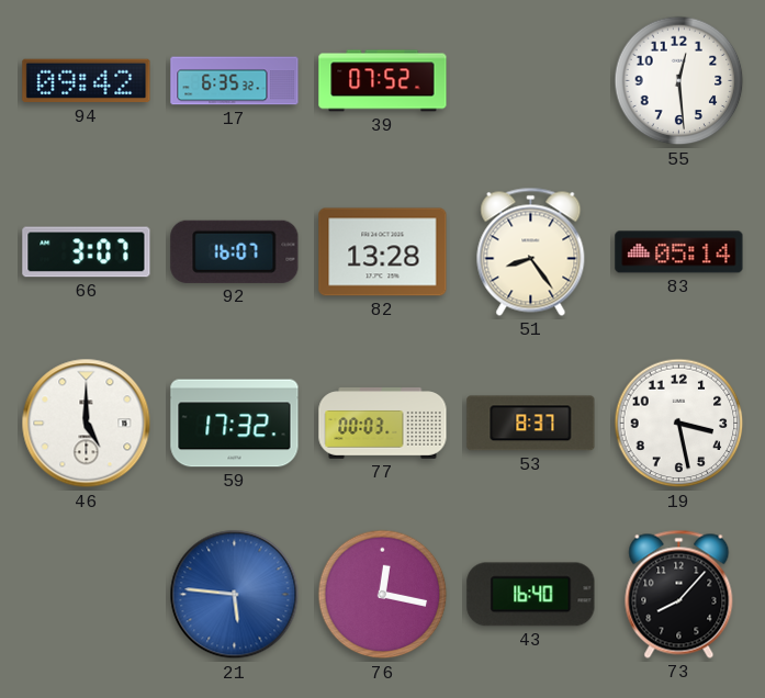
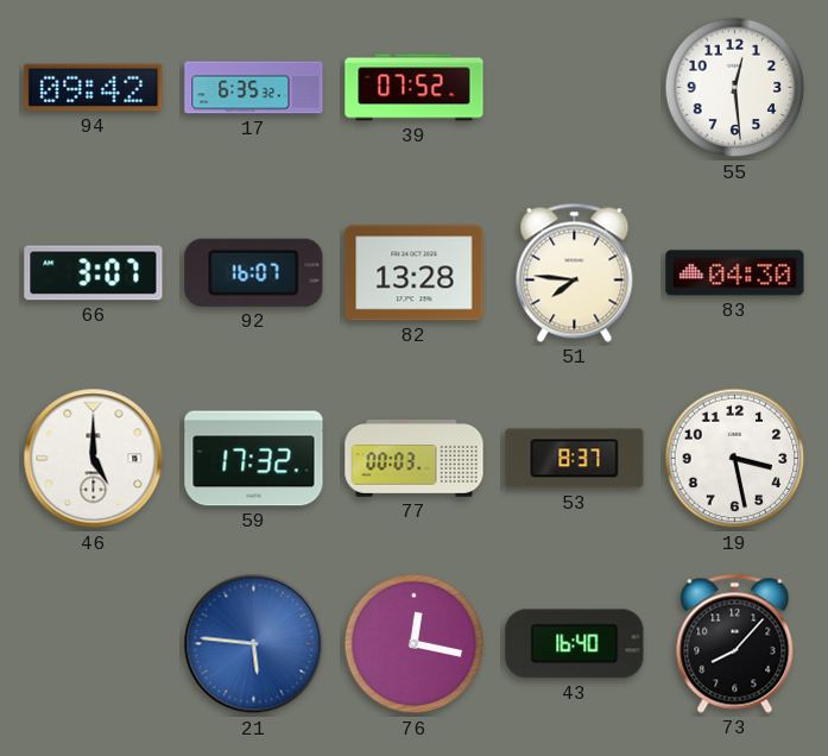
51: 8:24 -> 7:46 (575, 272)
83: 05:14 -> 04:30 (735, 273)
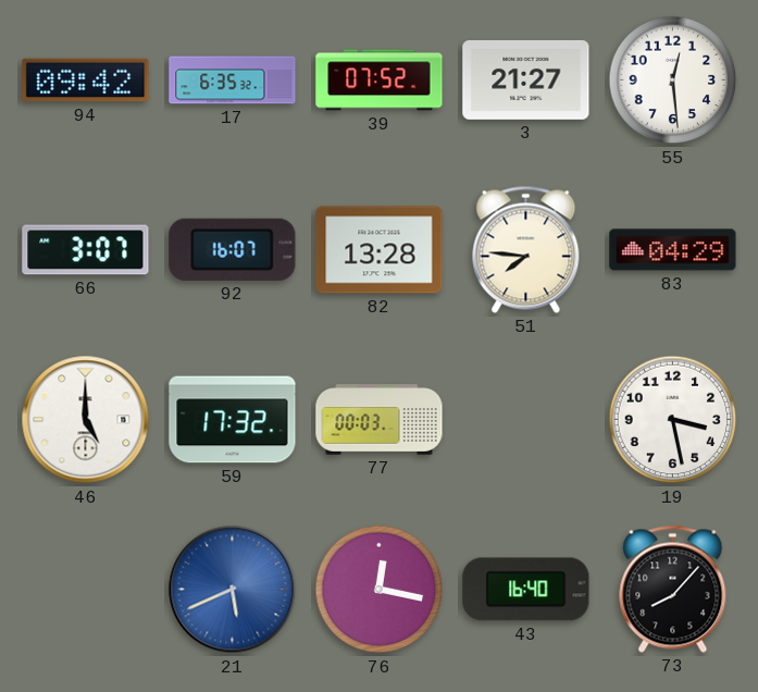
3: none -> 21:27 (526, 79)
83: 04:30 -> 04:29 (673, 250)
53: 8:37 -> none (575, 459)
21: 5:46 -> 5:41 (233, 590)
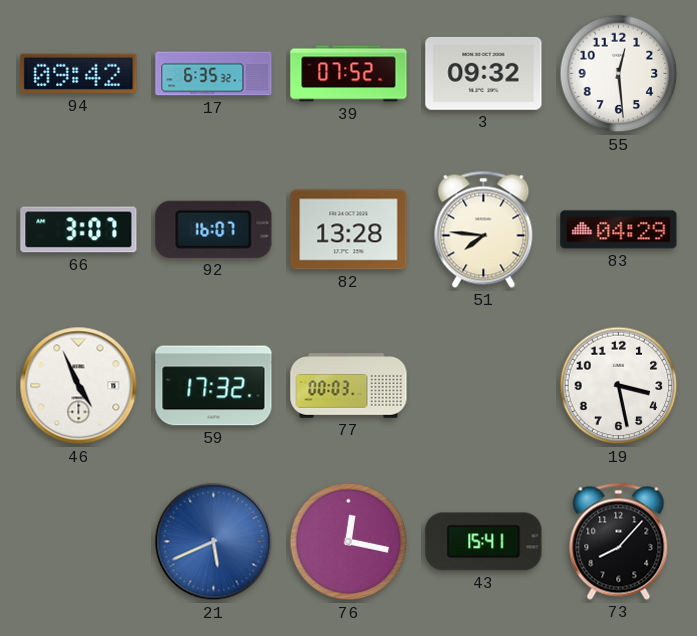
3: 21:27 -> 09:32 (484, 73)
46: 5:00 -> 4:56 (79, 386)
43: 16:40 -> 15:41 (484, 542)
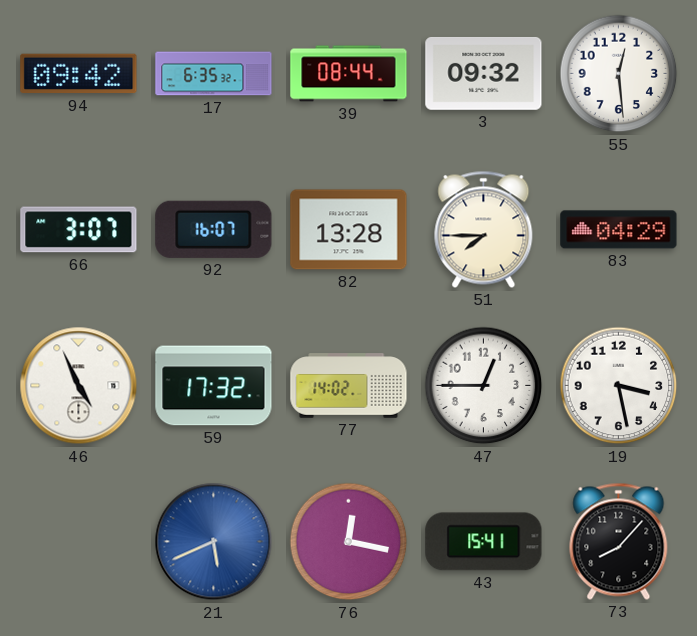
39: 07:52 -> 08:44 (349, 74)
51: 7:46 -> 7:45 (484, 229)
77: 00:03 -> 14:02 (349, 386)
47: none -> 12:45 (484, 386)
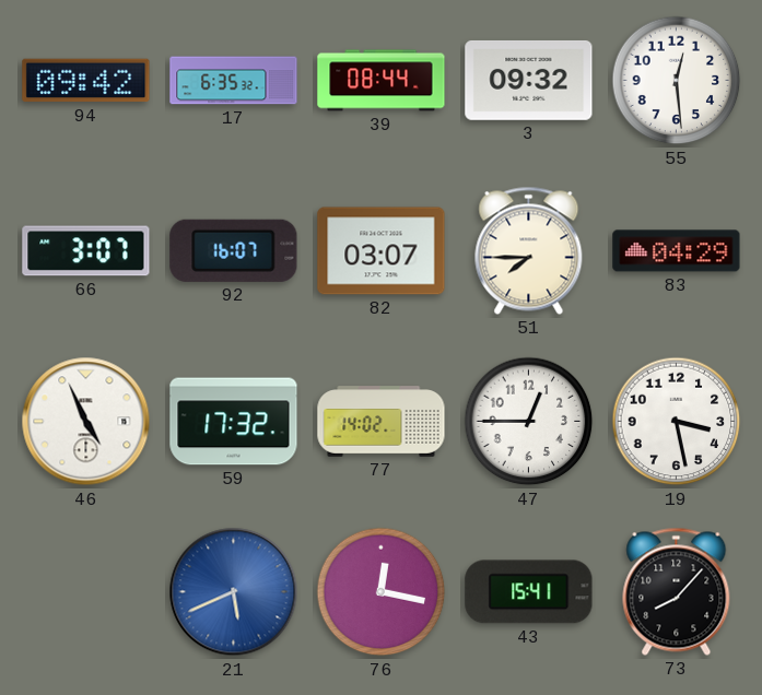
82: 13:28 -> 03:07 (382, 251)
